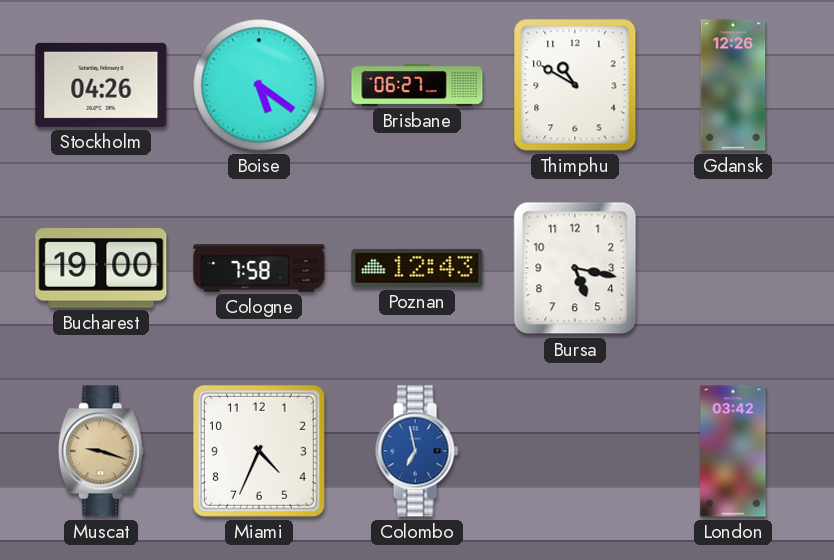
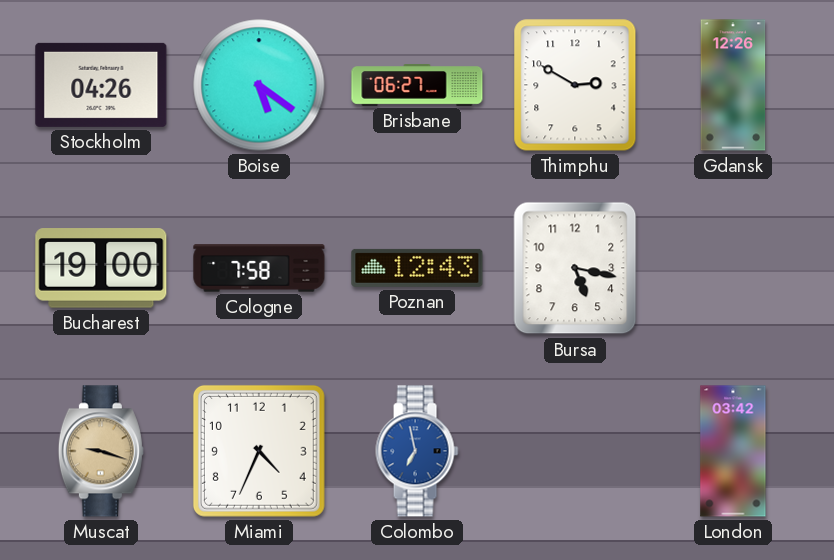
Thimphu: 10:50 -> 2:50 (575, 85)
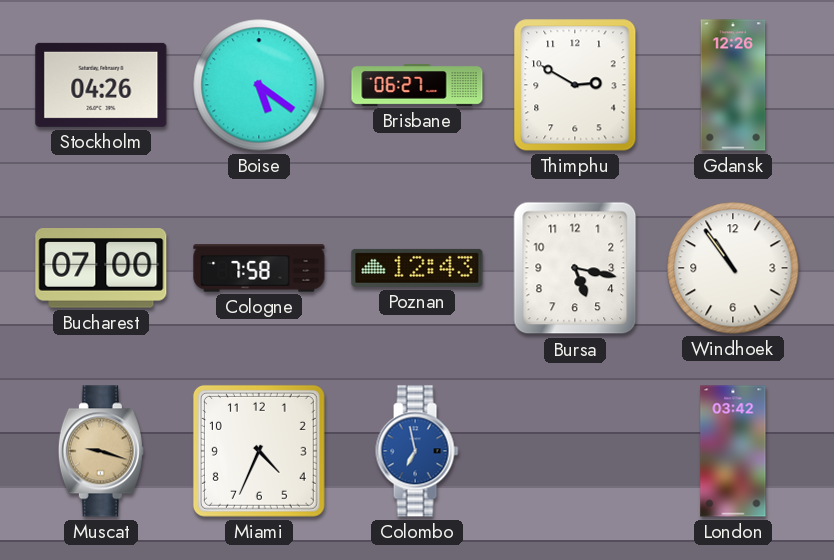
Bucharest: 19:00 -> 07:00 (101, 268)
Windhoek: none -> 10:54 (733, 268)
